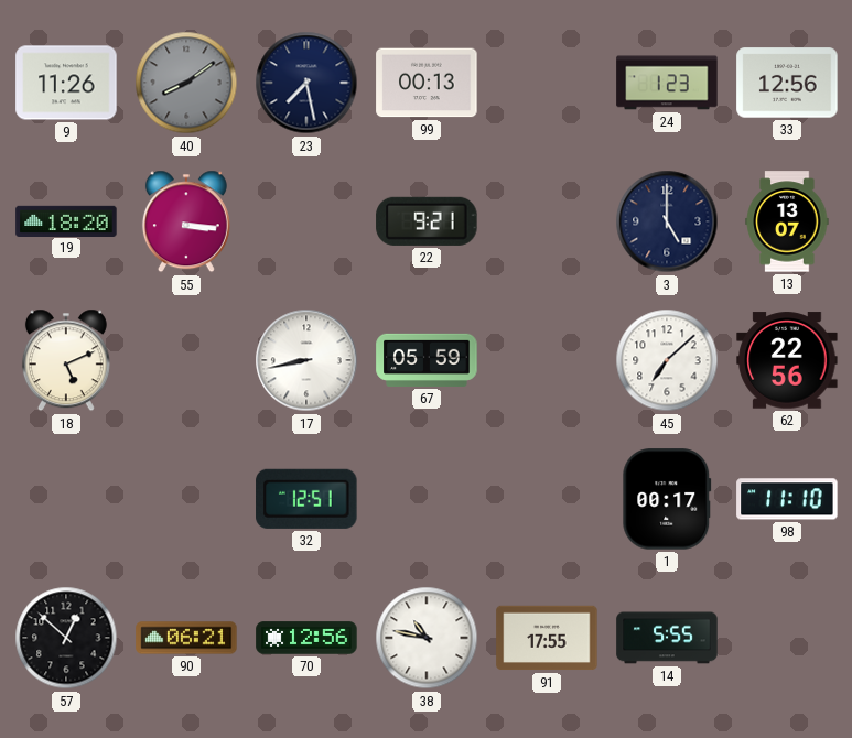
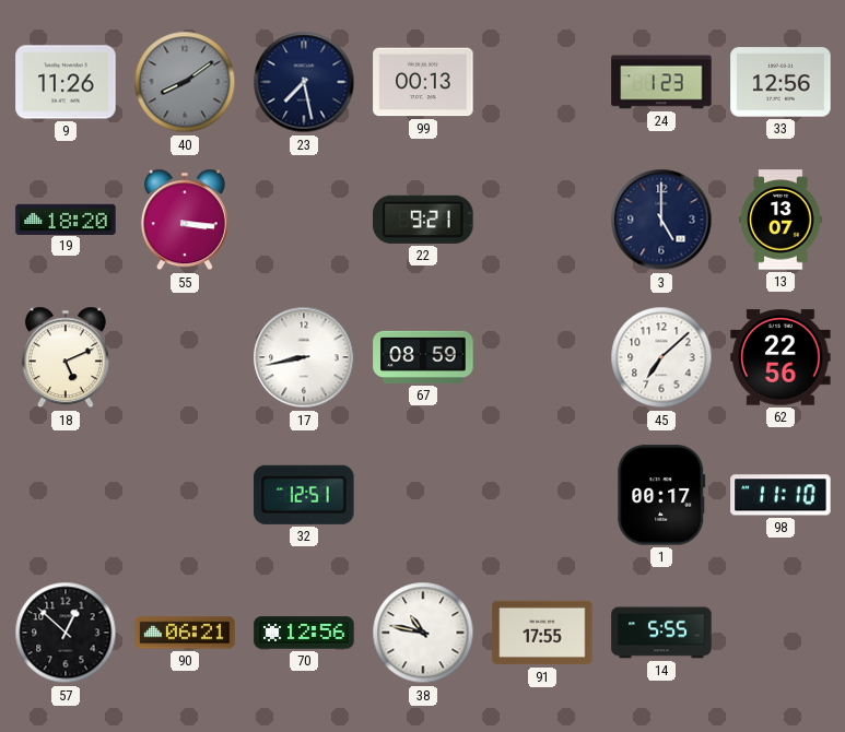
67: 05:59 -> 08:59 (423, 357)
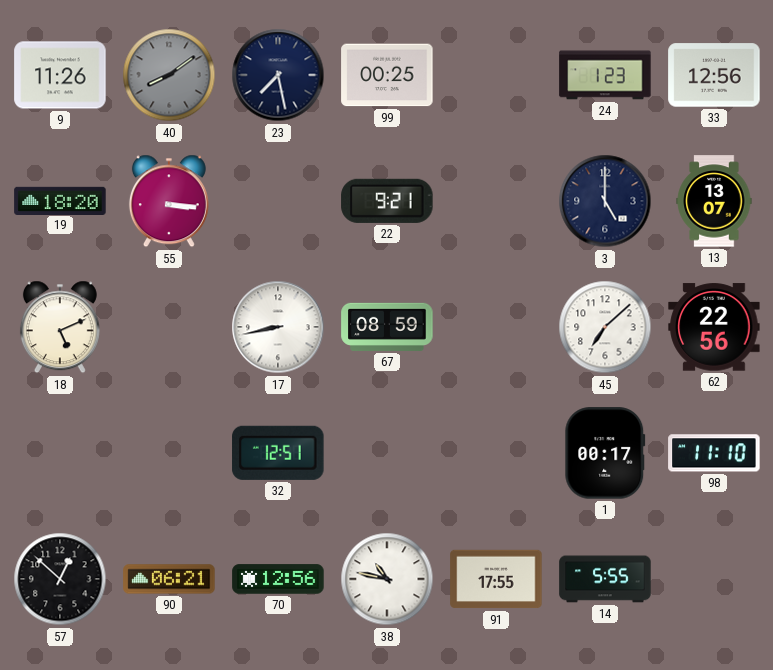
99: 00:13 -> 00:25 (387, 75)
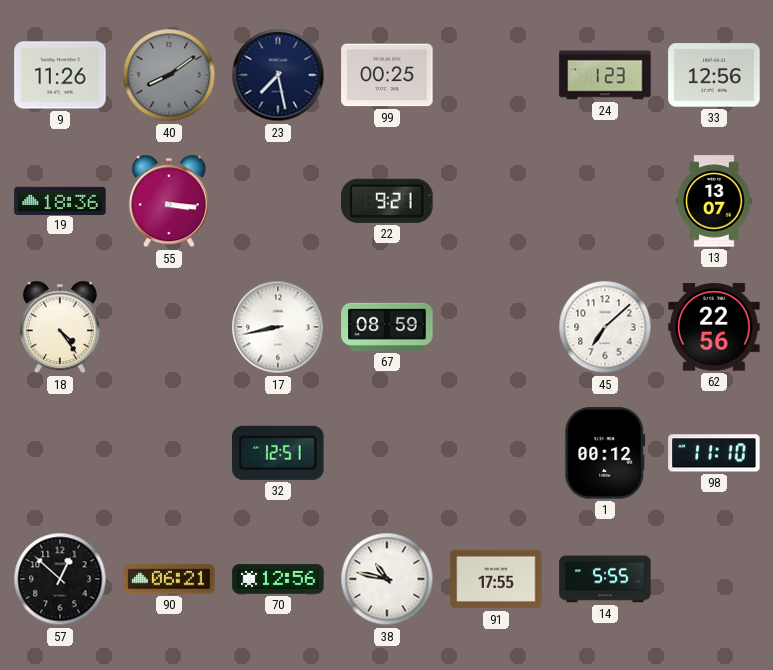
19: 18:20 -> 18:36 (60, 200)
3: 5:00 -> none (605, 201)
18: 5:11 -> 4:24 (60, 327)
1: 00:17 -> 00:12 (605, 453)
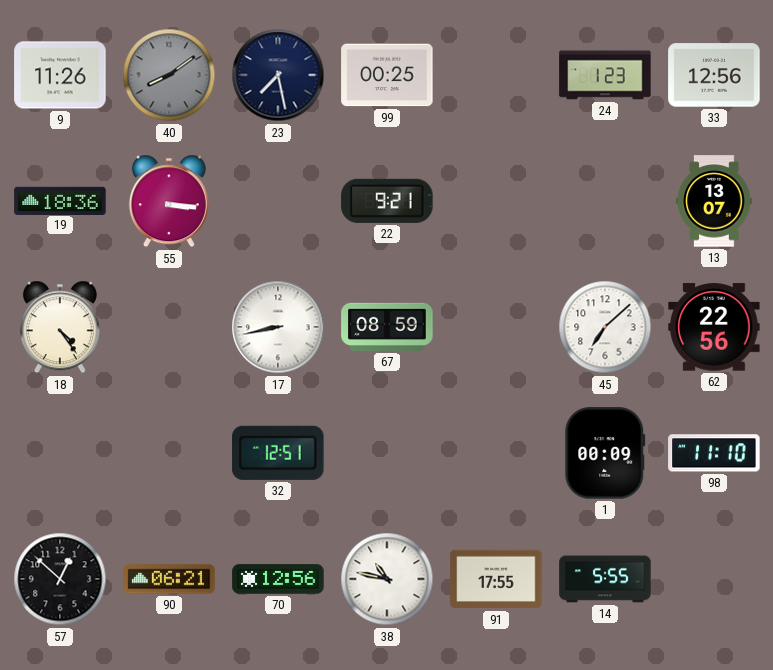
1: 00:12 -> 00:09 (605, 453)
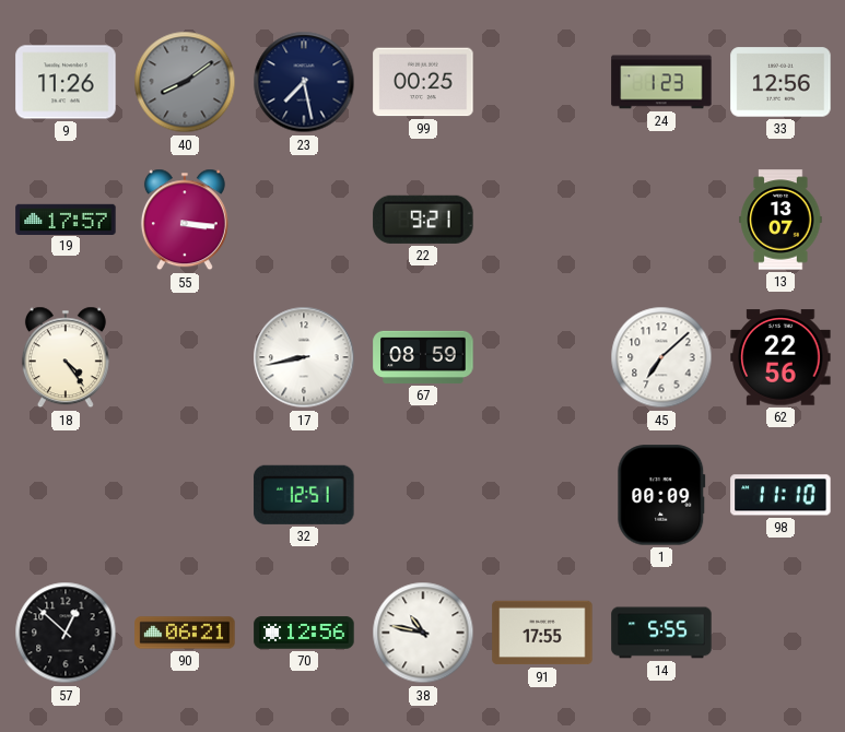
19: 18:36 -> 17:57 (66, 219)
